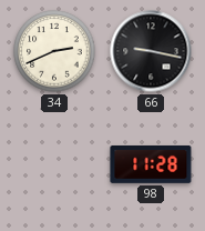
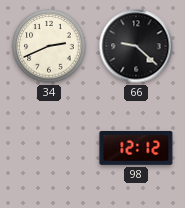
66: 9:17 -> 9:22 (136, 46)
98: 11:28 -> 12:12 (136, 149)
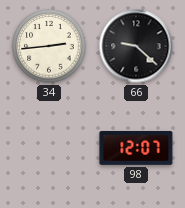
34: 2:41 -> 2:44 (49, 46)
98: 12:12 -> 12:07 (136, 149)
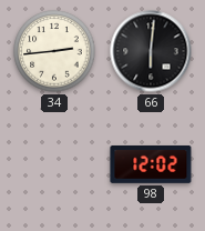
66: 9:22 -> 6:01 (151, 51)
98: 12:07 -> 12:02 (151, 165)
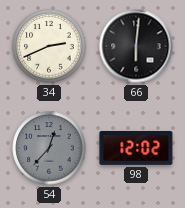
34: 2:44 -> 2:41 (49, 46)
54: none -> 12:37 (49, 148)
